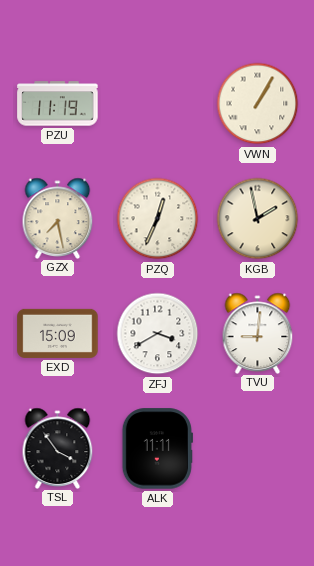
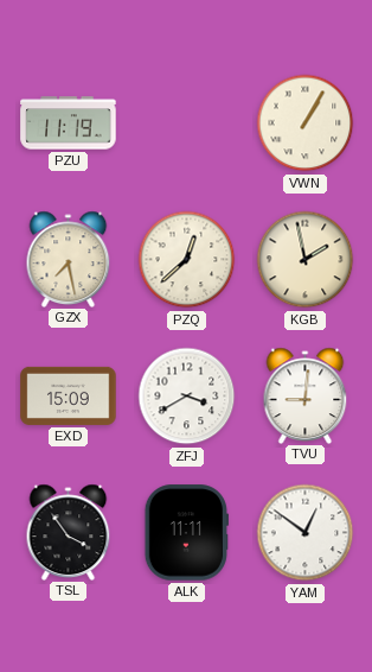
PZQ: 12:34 -> 12:38 (187, 260)
YAM: none -> 12:51 (306, 533)
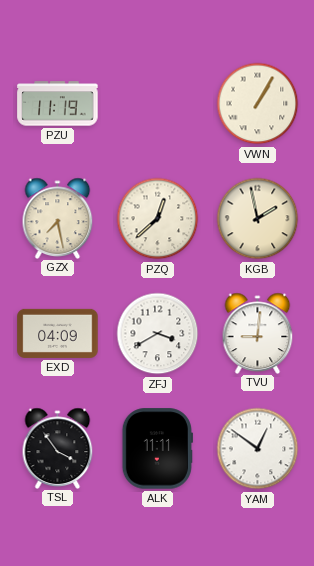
EXD: 15:09 -> 04:09 (58, 333)
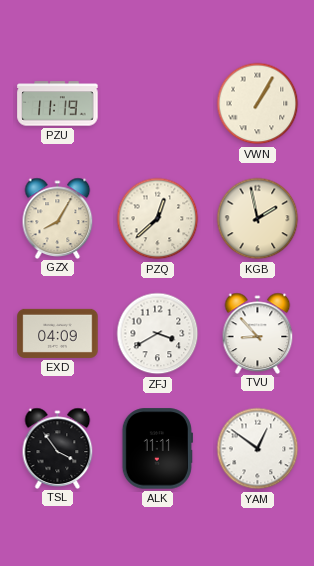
GZX: 7:28 -> 8:05 (58, 218)
TVU: 9:01 -> 8:53 (258, 333)
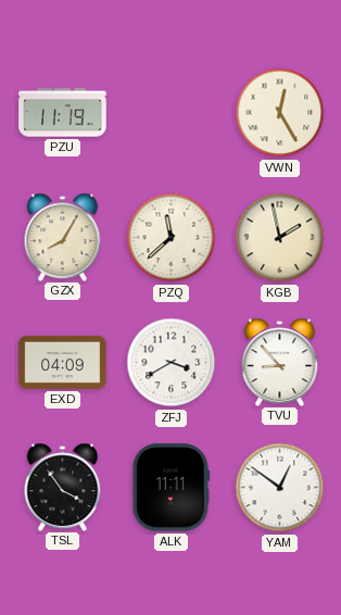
VWN: 1:05 -> 12:25 (280, 113)
PZQ: 12:38 -> 11:38 (172, 238)
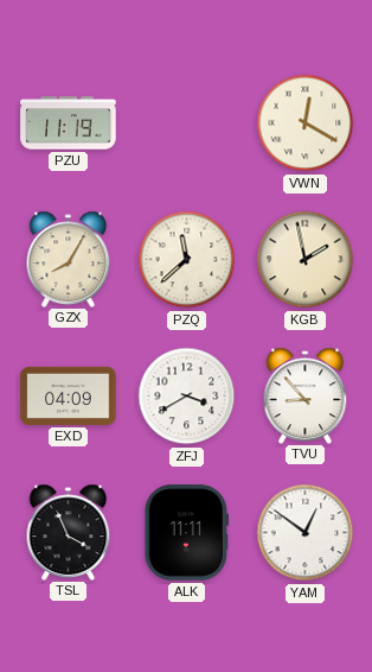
VWN: 12:25 -> 12:20 (306, 123)
TSL: 3:54 -> 3:56 (69, 532)
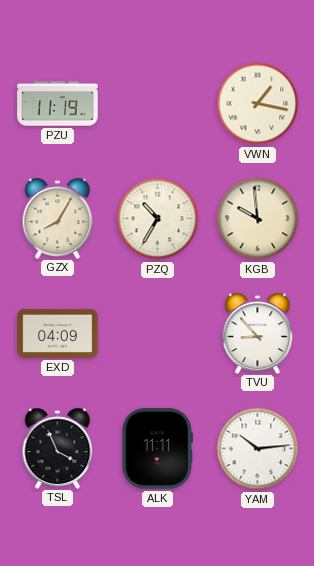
VWN: 12:20 -> 1:17 (258, 104)
PZQ: 11:38 -> 10:35 (158, 219)
KGB: 1:58 -> 9:59 (258, 219)
ZFJ: 3:40 -> none (187, 397)
YAM: 12:51 -> 10:14 (258, 449)
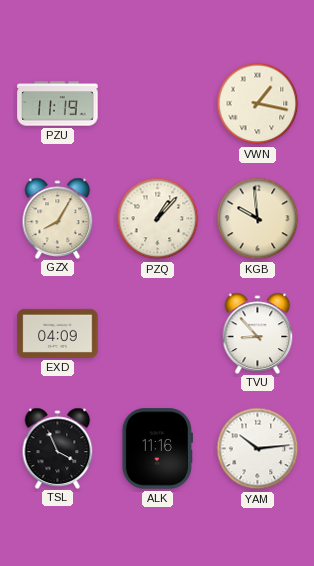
PZQ: 10:35 -> 1:07 (158, 219)
ALK: 11:11 -> 11:16 (157, 449)
